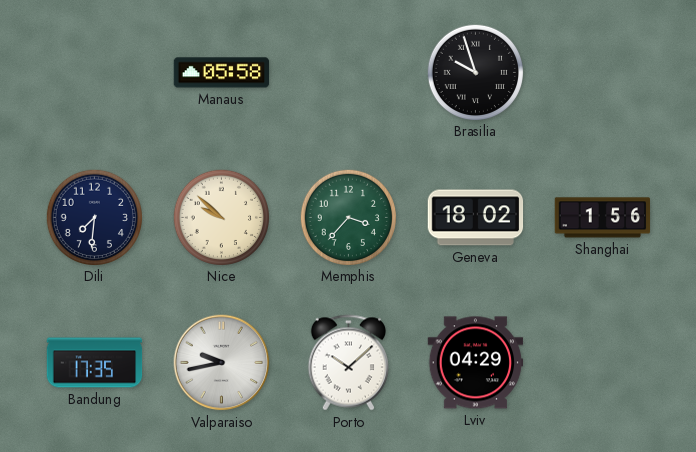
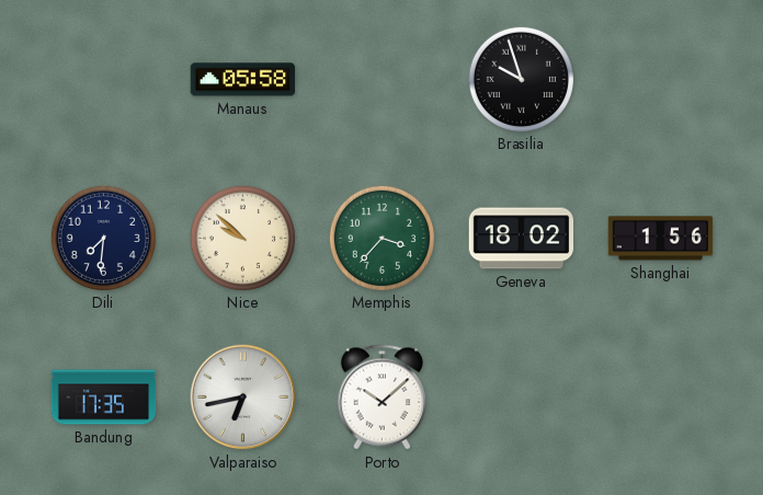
Valparaiso: 9:43 -> 6:43 (243, 398)
Lviv: 04:29 -> none (476, 363)
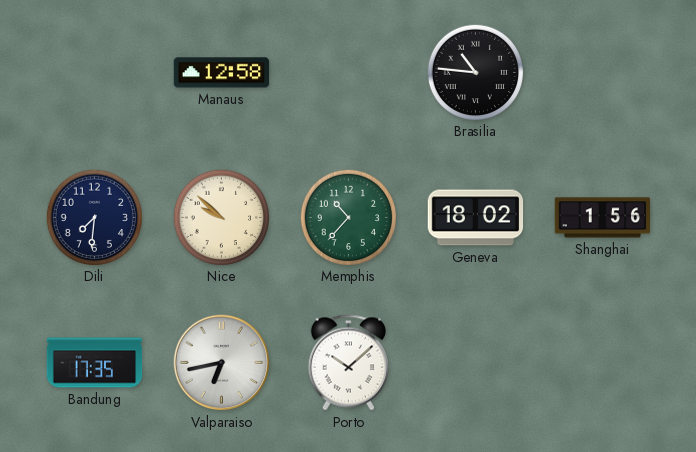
Manaus: 05:58 -> 12:58 (222, 73)
Brasilia: 9:57 -> 10:46 (475, 72)
Memphis: 3:37 -> 10:37 (348, 217)
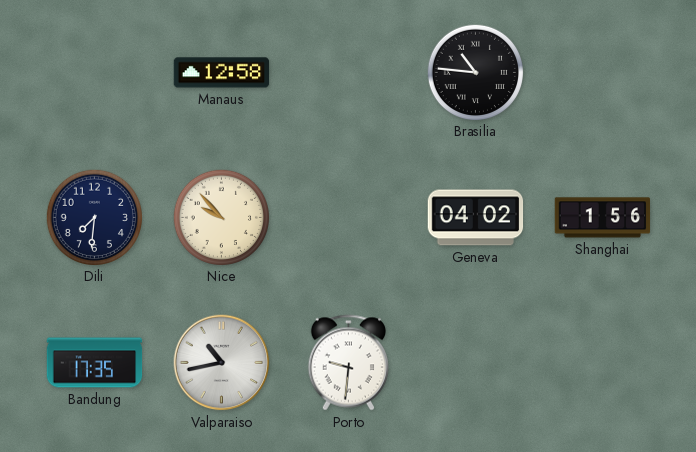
Nice: 9:52 -> 9:53 (221, 217)
Memphis: 10:37 -> none (348, 217)
Geneva: 18:02 -> 04:02 (476, 218)
Valparaiso: 6:43 -> 10:43 (222, 363)
Porto: 10:08 -> 9:31 (348, 363)
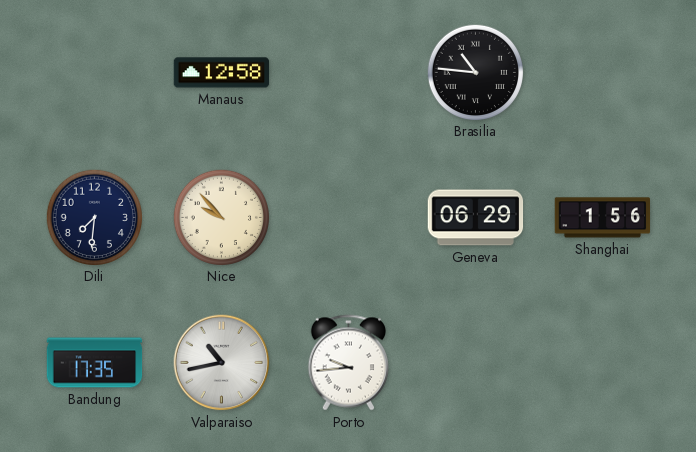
Geneva: 04:02 -> 06:29 (476, 218)
Porto: 9:31 -> 9:44 (348, 363)
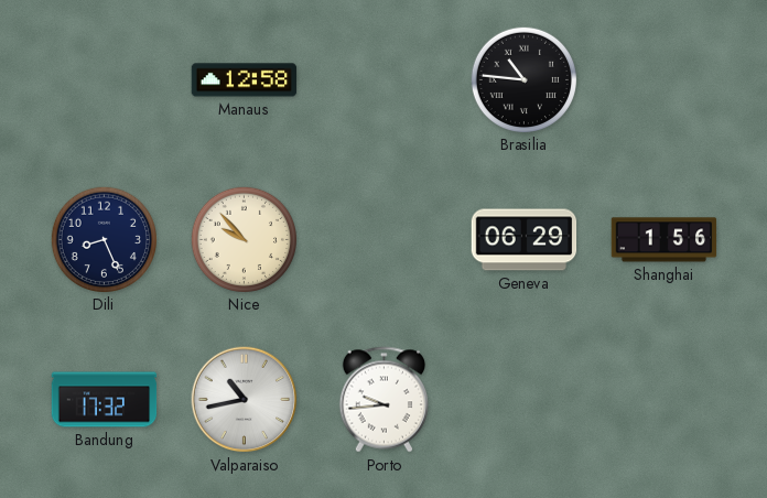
Dili: 7:31 -> 8:26 (104, 239)
Bandung: 17:35 -> 17:32 (105, 400)
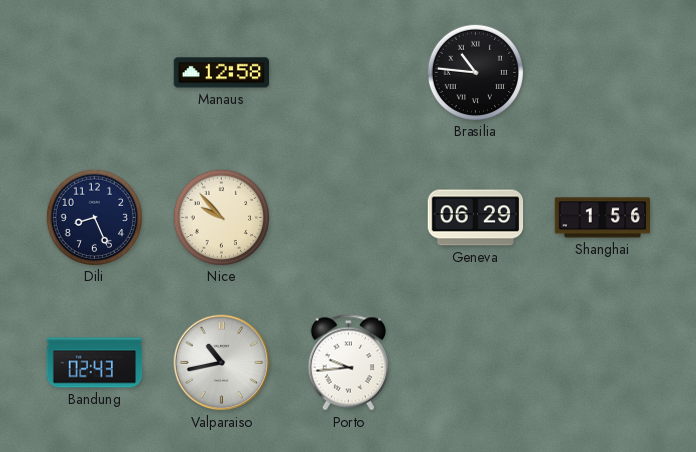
Bandung: 17:32 -> 02:43 (95, 363)
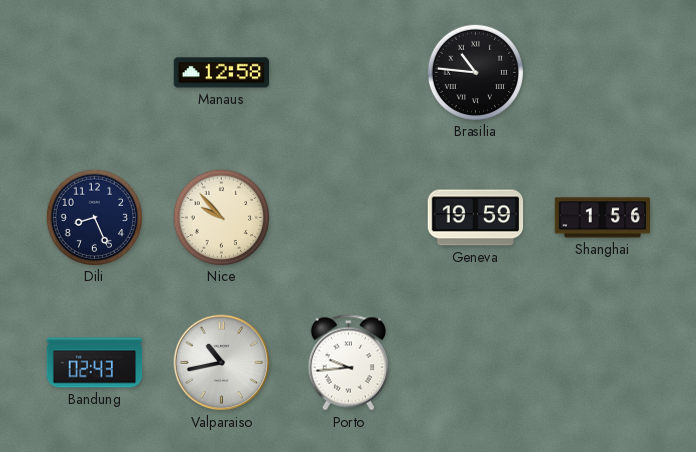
Geneva: 06:29 -> 19:59 (476, 218)
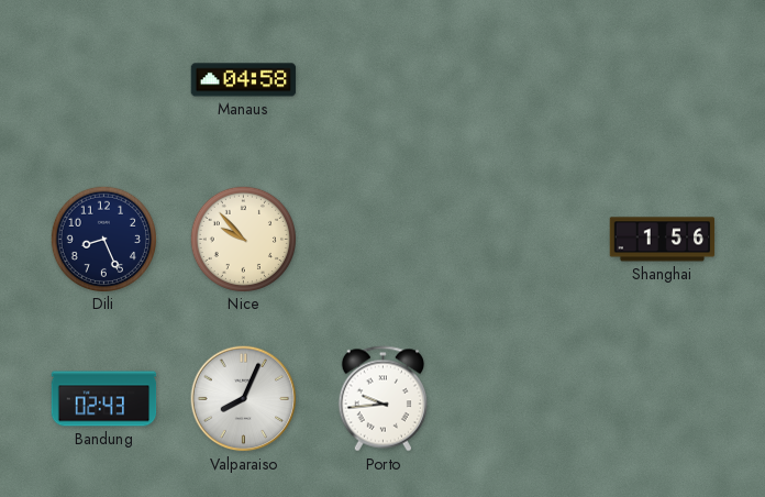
Manaus: 12:58 -> 04:58 (244, 80)
Brasilia: 10:46 -> none (475, 72)
Geneva: 19:59 -> none (476, 218)
Valparaiso: 10:43 -> 8:04 (244, 399)
